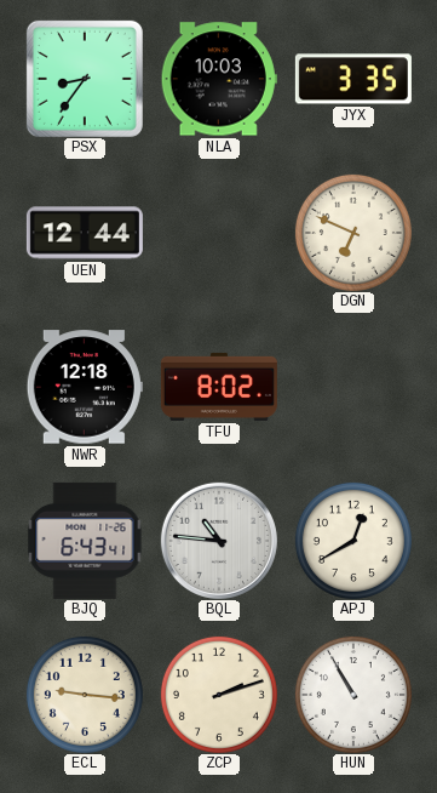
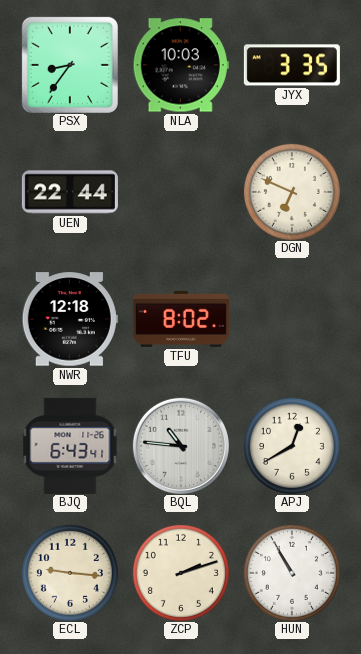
UEN: 12:44 -> 22:44 (70, 192)
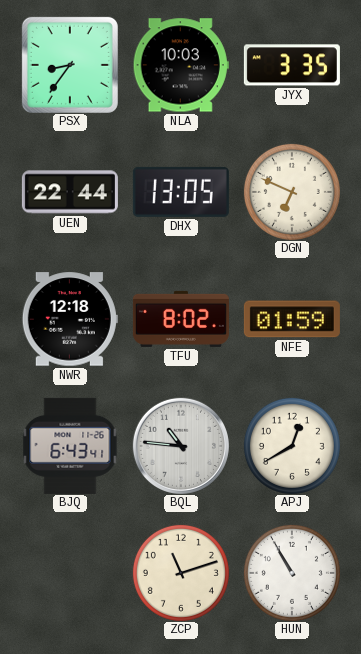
DHX: none -> 13:05 (181, 192)
NFE: none -> 01:59 (292, 319)
ECL: 9:16 -> none (70, 573)
ZCP: 2:12 -> 11:12 (181, 573)
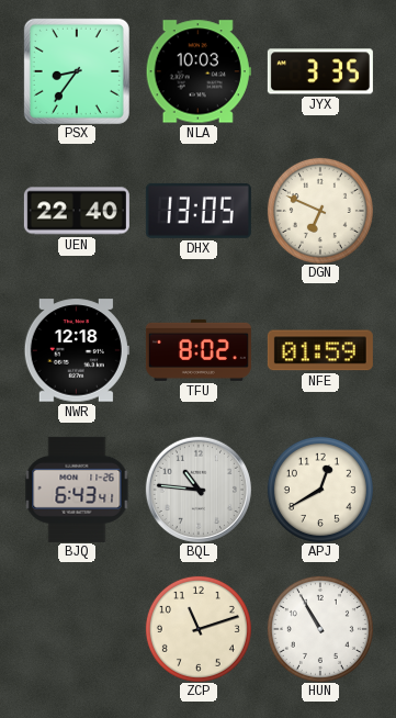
UEN: 22:44 -> 22:40 (77, 211)
